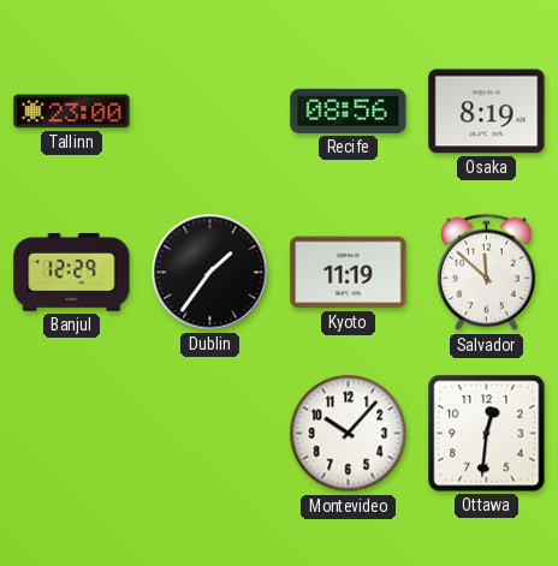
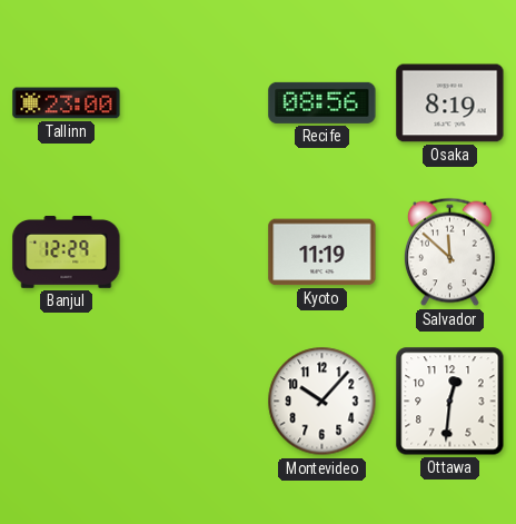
Dublin: 1:36 -> none (210, 273)
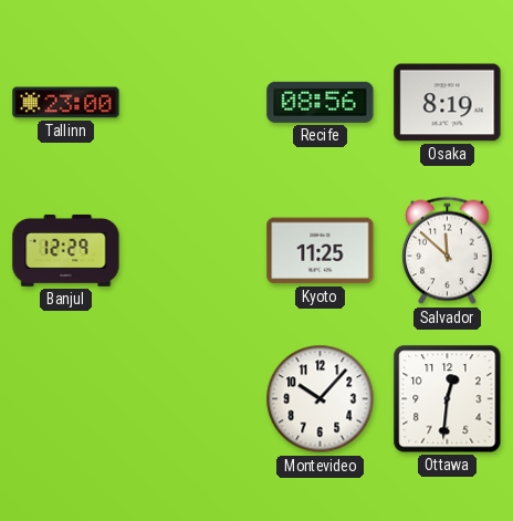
Kyoto: 11:19 -> 11:25 (321, 251)
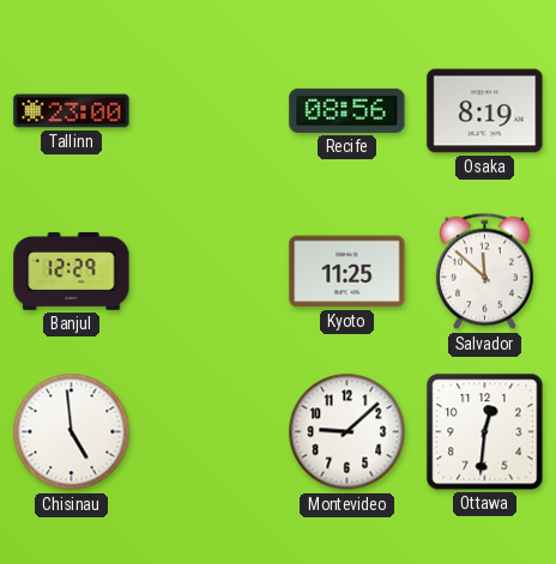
Chisinau: none -> 4:59 (72, 432)
Montevideo: 10:07 -> 9:08 (347, 432)
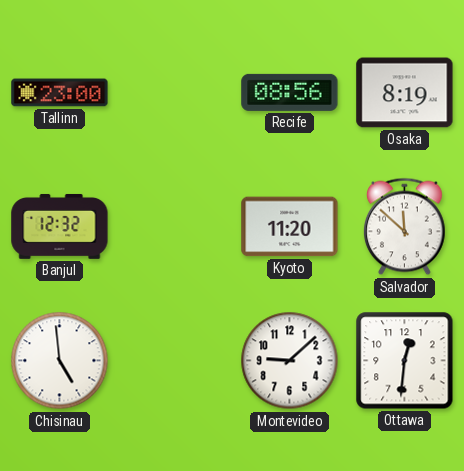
Banjul: 12:29 -> 12:32 (60, 226)
Kyoto: 11:25 -> 11:20 (290, 227)
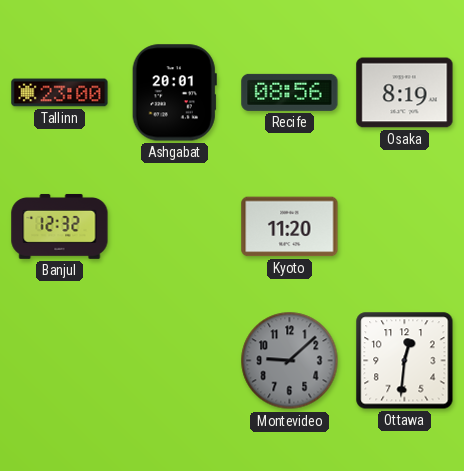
Ashgabat: none -> 20:01 (174, 93)
Salvador: 11:52 -> none (405, 227)
Chisinau: 4:59 -> none (60, 361)
Montevideo dial: white -> grey (290, 361)
